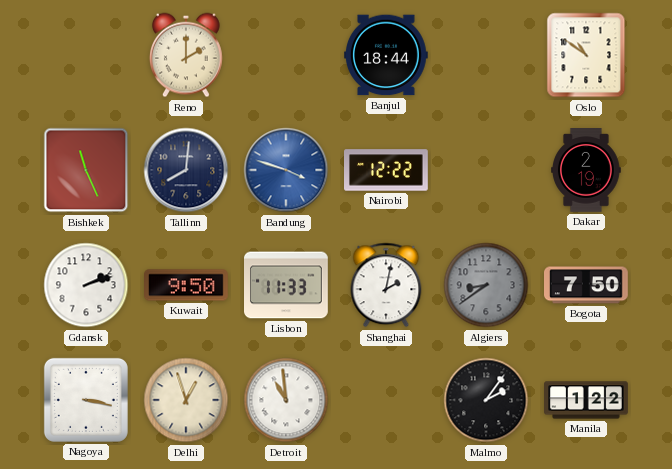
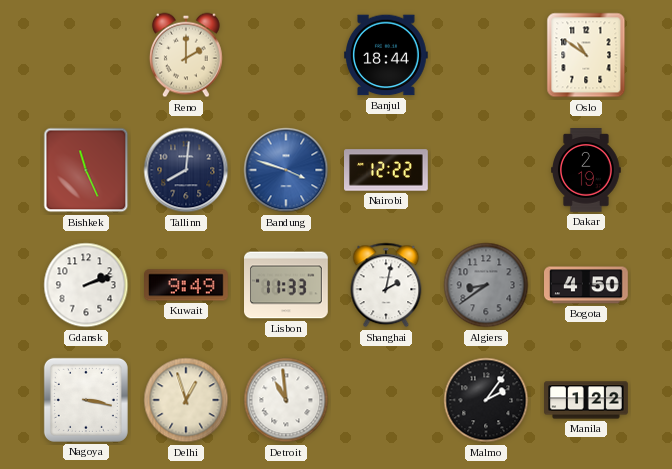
Kuwait: 9:50 -> 9:49 (187, 285)
Bogota: 7:50 -> 4:50 (587, 285)
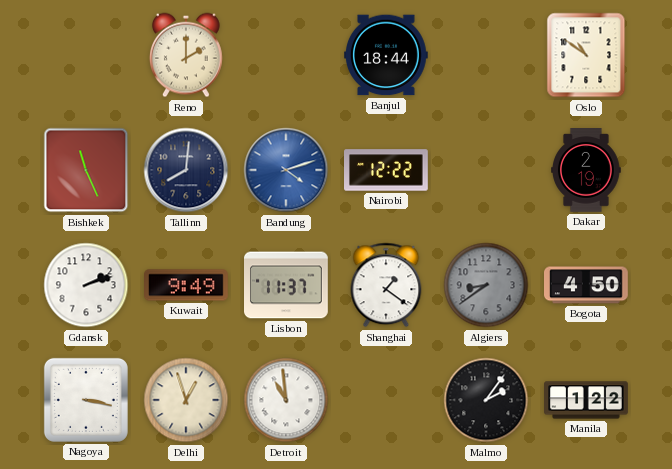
Bandung: 3:48 -> 4:12 (286, 170)
Lisbon: 11:33 -> 11:37 (286, 285)
Shanghai: 2:02 -> 1:21 (386, 285)
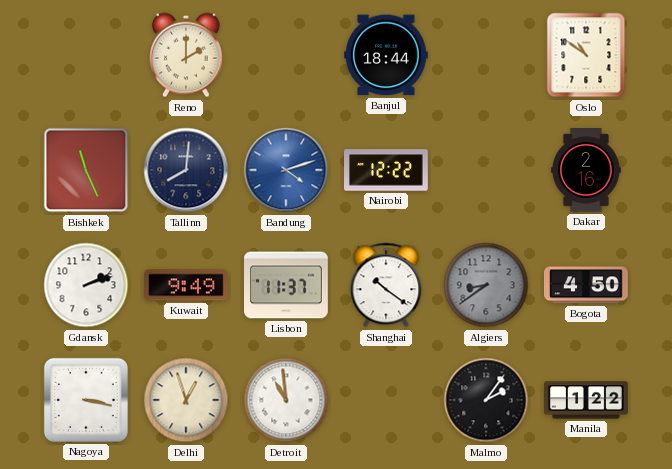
Dakar: 2:19 -> 2:16 (587, 171)
Shanghai: 1:21 -> 10:21 (386, 285)
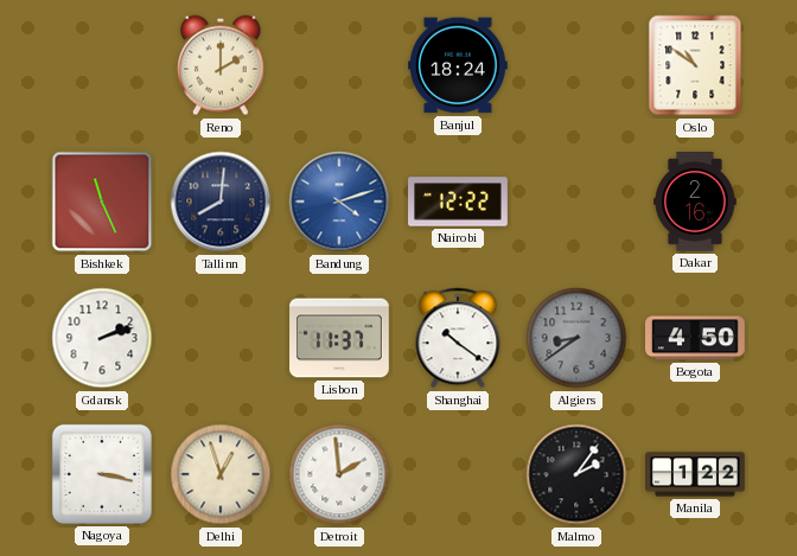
Banjul: 18:44 -> 18:24 (459, 65)
Kuwait: 9:49 -> none (187, 285)
Detroit: 10:59 -> 1:59 (339, 474)
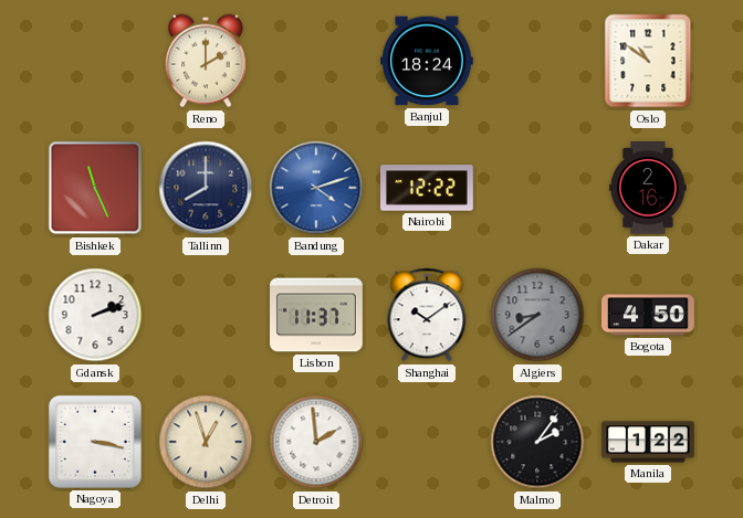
Tallinn: 8:01 -> 8:00 (206, 188)
Shanghai: 10:21 -> 10:09 (427, 315)
